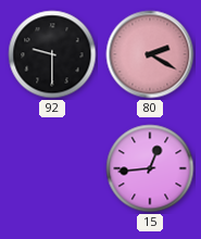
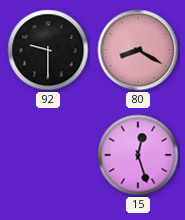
80: 2:20 -> 8:20 (138, 50)
15: 12:44 -> 12:27 (138, 155)
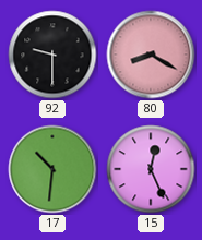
17: none -> 10:31 (52, 169)
15: 12:27 -> 12:26 (151, 169)
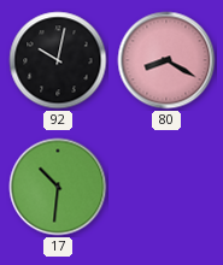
92: 9:30 -> 10:02 (58, 60)
15: 12:26 -> none (151, 169)
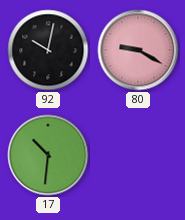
80: 8:20 -> 9:20 (138, 50)
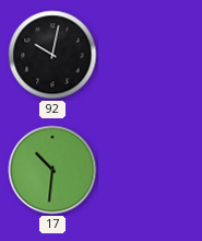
80: 9:20 -> none (138, 50)
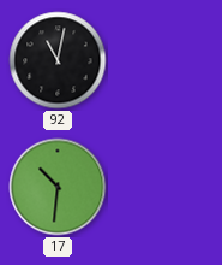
92: 10:02 -> 11:02 (58, 60)
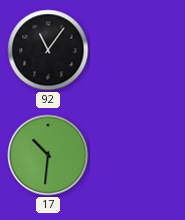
92: 11:02 -> 11:06 (48, 50)
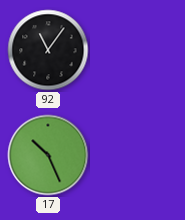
17: 10:31 -> 10:26 (48, 155)
